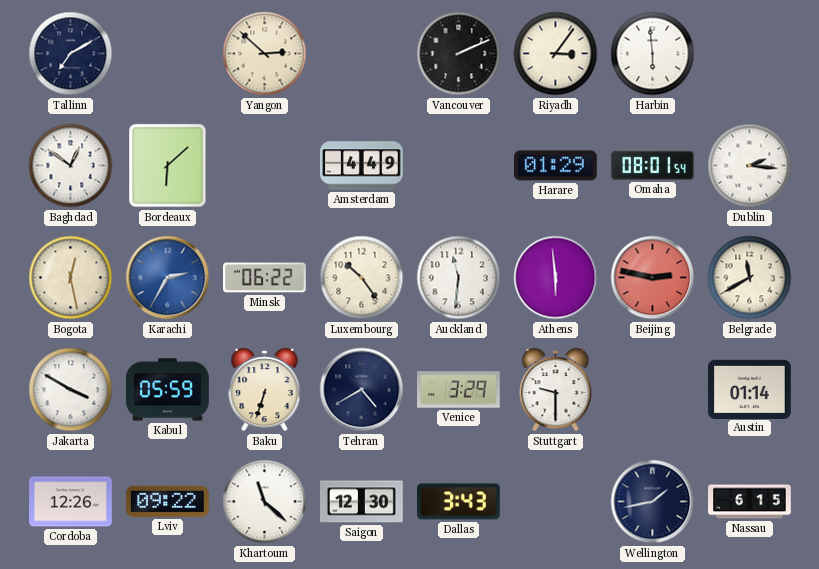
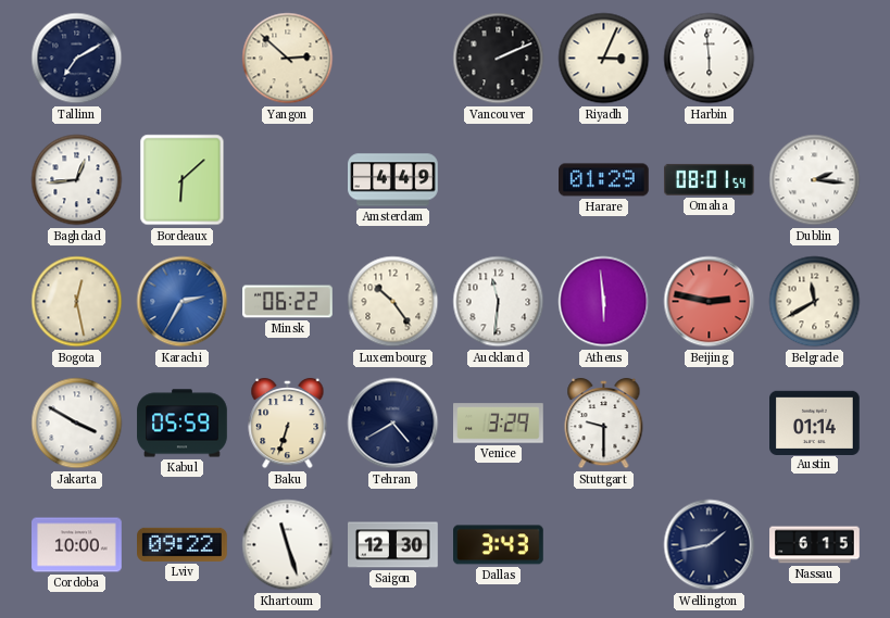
Riyadh: 3:06 -> 3:04 (604, 59)
Baghdad: 12:51 -> 12:44 (77, 180)
Cordoba: 12:26 -> 10:00 (77, 545)
Khartoum: 11:22 -> 11:27 (288, 545)
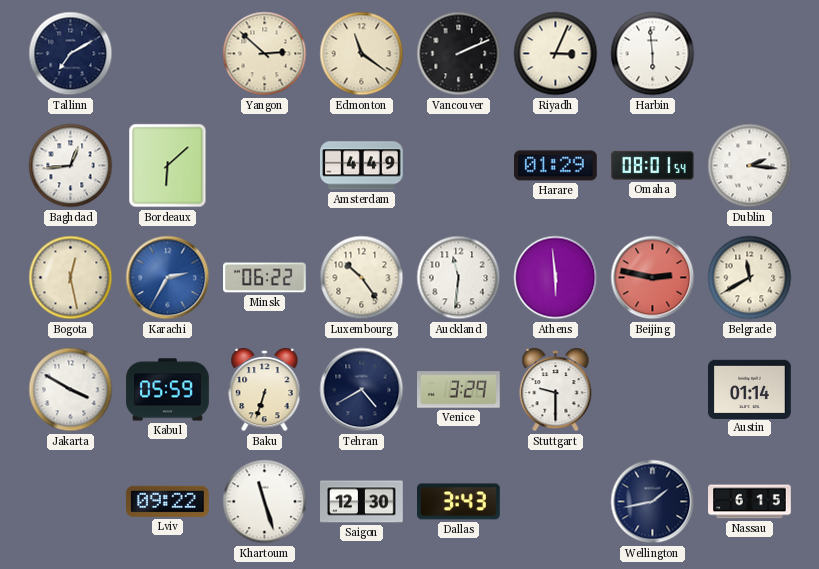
Edmonton: none -> 11:21 (362, 54)
Cordoba: 10:00 -> none (77, 545)
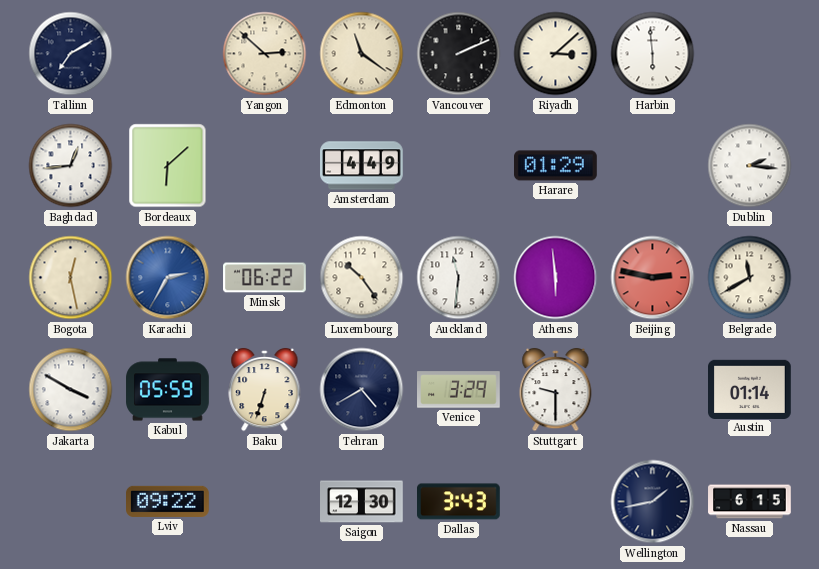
Riyadh: 3:04 -> 3:08 (556, 54)
Omaha: 08:01 -> none (653, 165)
Khartoum: 11:27 -> none (265, 502)
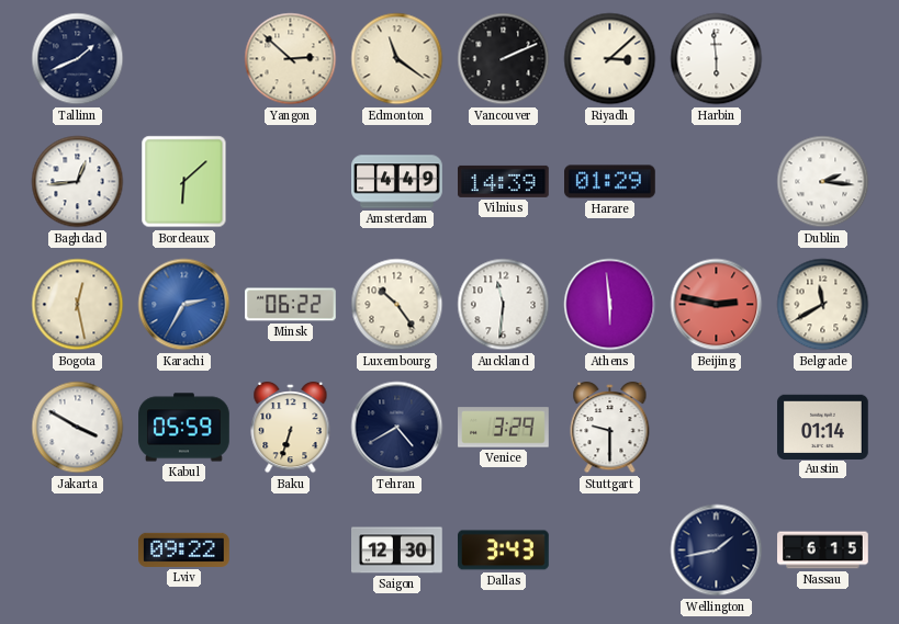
Tallinn: 7:10 -> 1:41 (78, 59)
Vilnius: none -> 14:39 (504, 181)
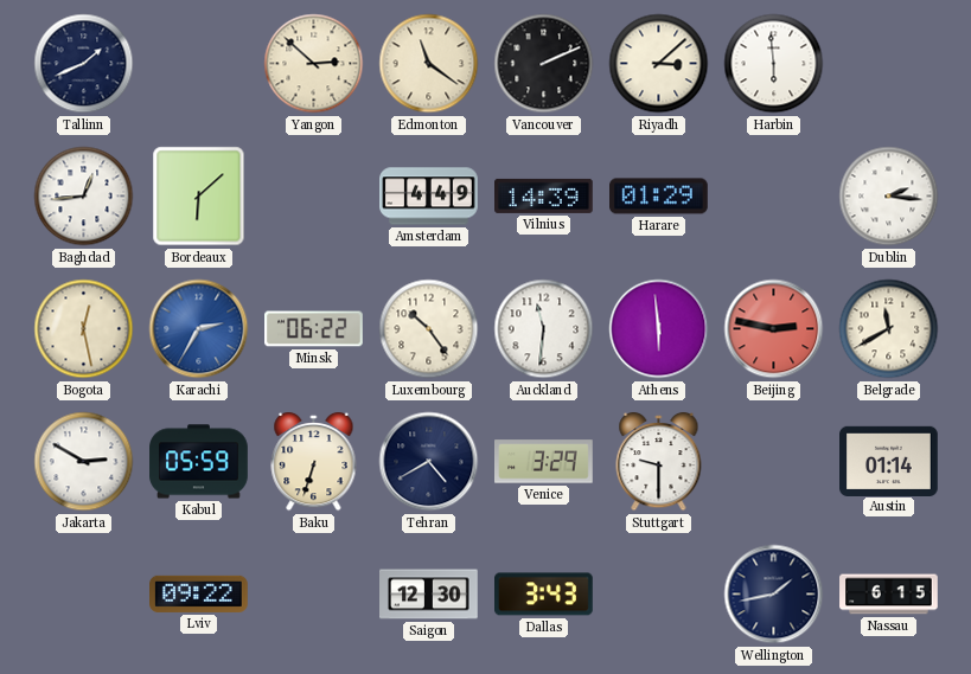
Jakarta: 3:50 -> 2:50 (84, 462)
